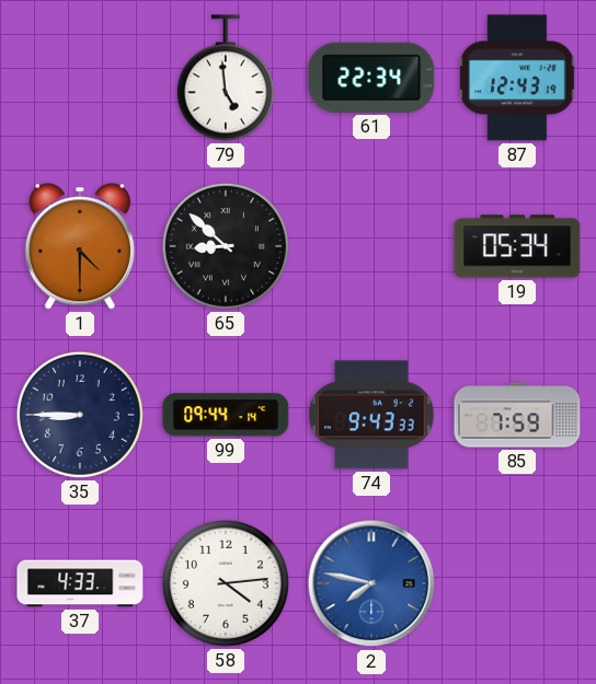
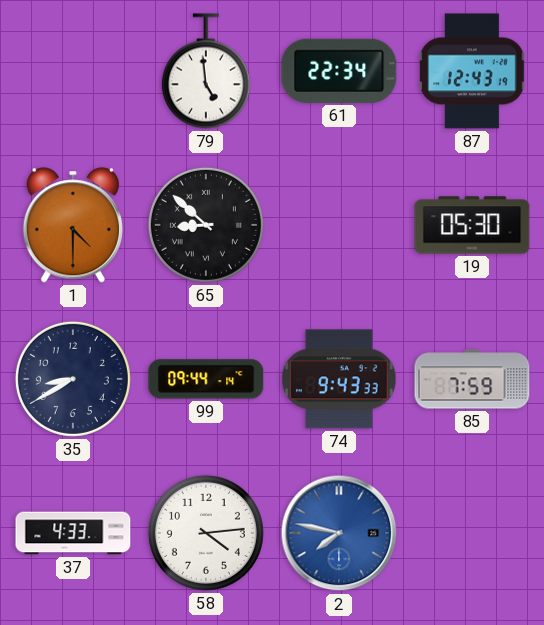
19: 05:34 -> 05:30 (472, 225)
35: 8:45 -> 8:40 (73, 379)
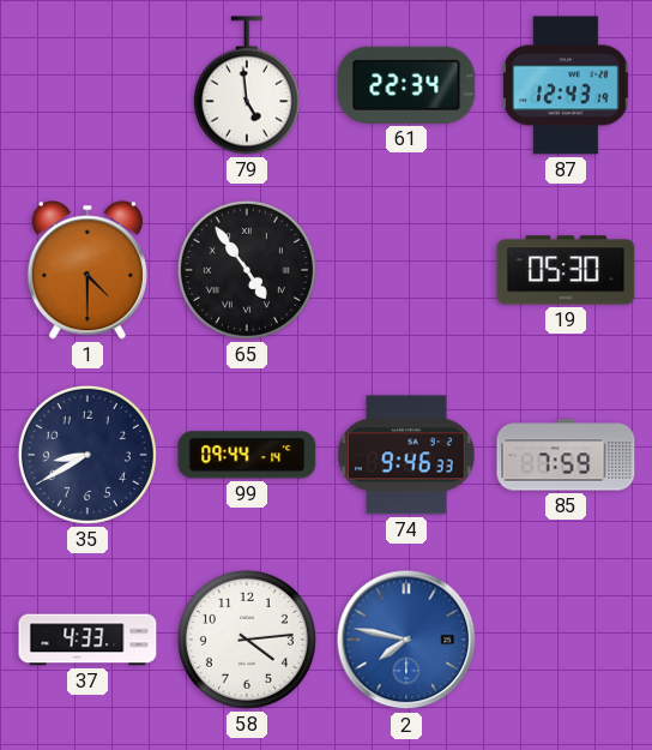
65: 8:52 -> 4:54 (247, 270)
74: 9:43 -> 9:46 (406, 455)
